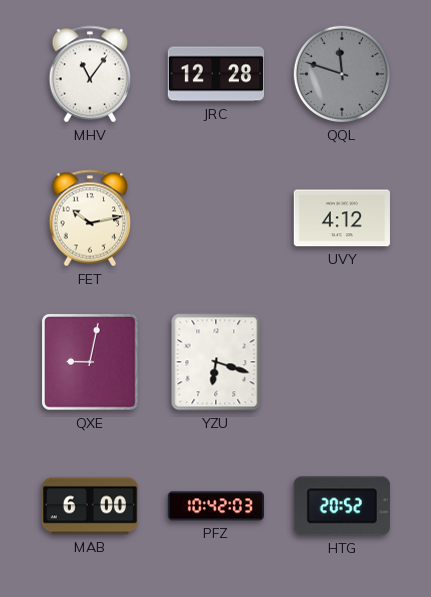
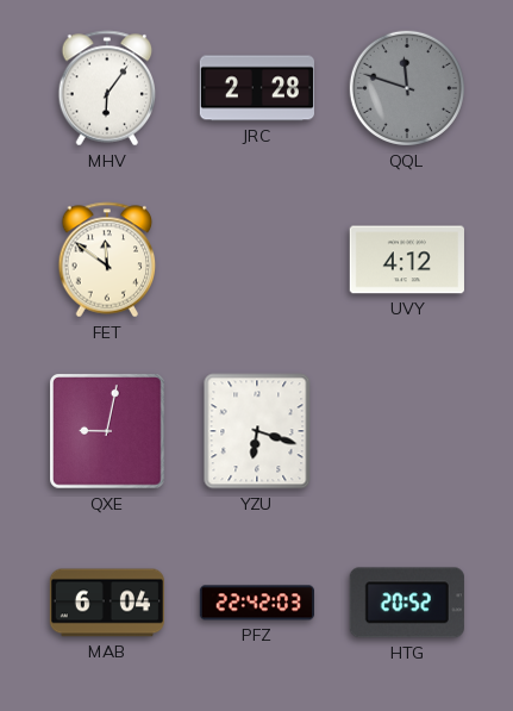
MHV: 11:06 -> 6:06 (107, 88)
JRC: 12:28 -> 2:28 (256, 88)
FET: 10:13 -> 11:51 (107, 260)
MAB: 6:00 -> 6:04 (107, 603)
PFZ: 10:42 -> 22:42 (257, 603)
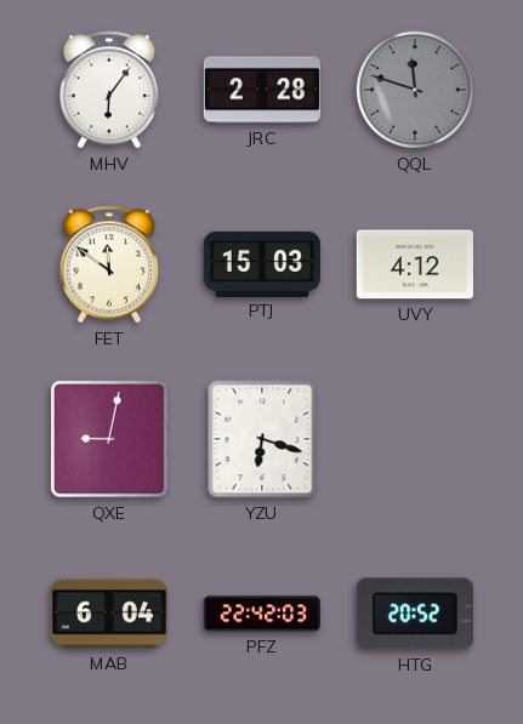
PTJ: none -> 15:03 (262, 263)
